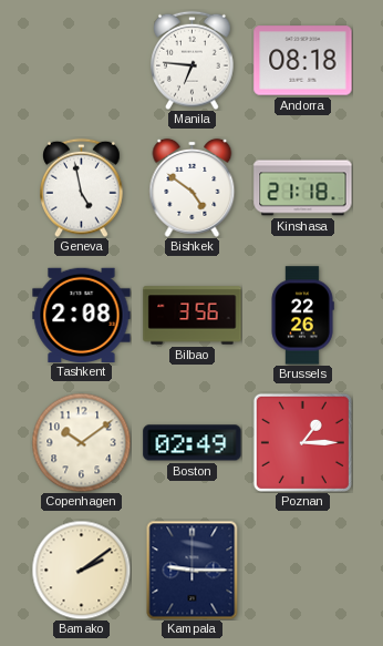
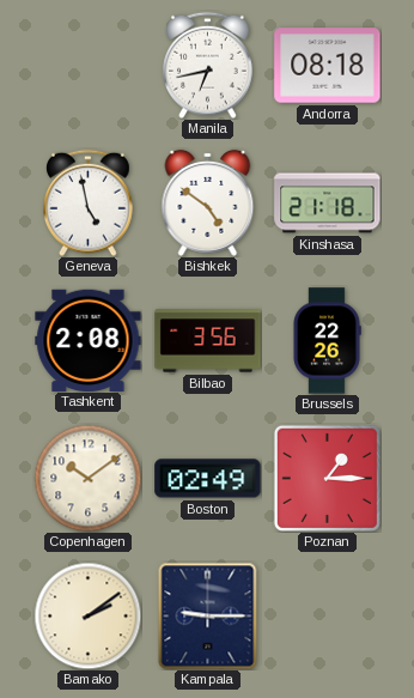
Manila: 6:46 -> 6:43 (208, 65)
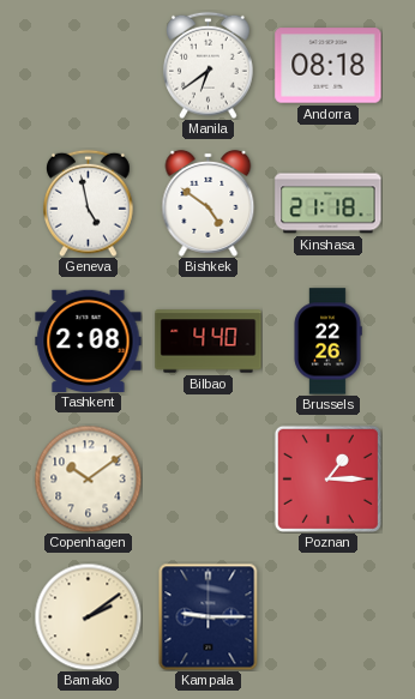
Manila: 6:43 -> 6:39 (209, 65)
Bilbao: 3:56 -> 4:40 (209, 342)
Boston: 02:49 -> none (208, 479)
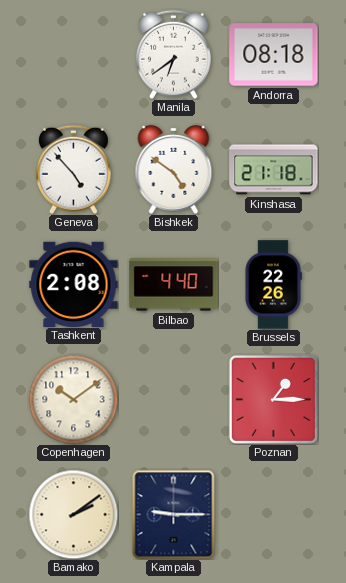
Geneva: 4:58 -> 4:53 (74, 169)
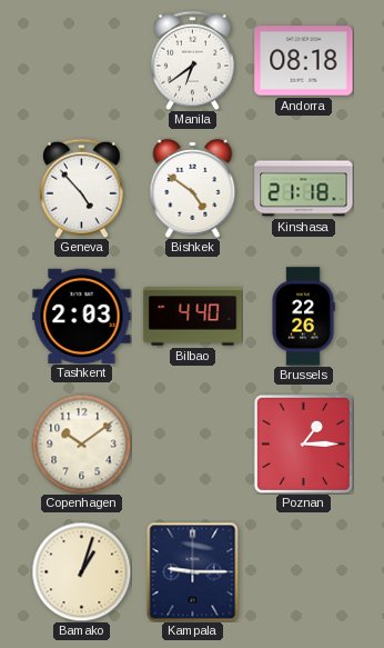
Tashkent: 2:08 -> 2:03 (82, 316)
Bamako: 2:09 -> 1:03 (81, 571)
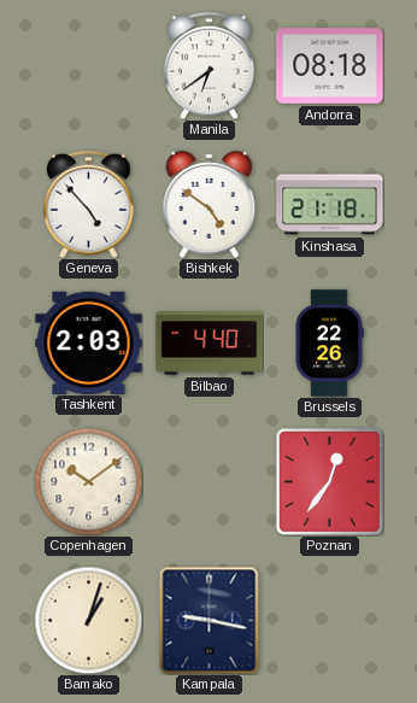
Poznan: 1:15 -> 12:36 (329, 481)
Kampala: 9:15 -> 9:17 (210, 620)
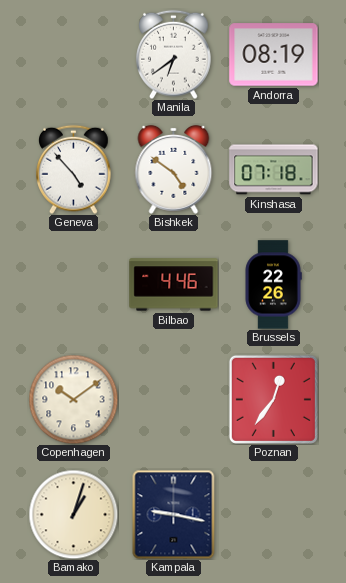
Andorra: 08:18 -> 08:19 (274, 55)
Kinshasa: 21:18 -> 07:18 (274, 170)
Tashkent: 2:03 -> none (89, 342)
Bilbao: 4:40 -> 4:46 (174, 285)
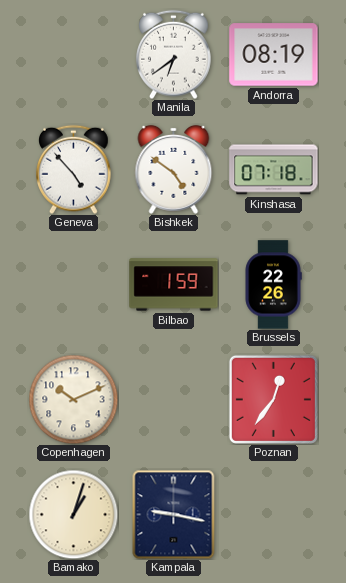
Bilbao: 4:46 -> 1:59 (174, 285)
Copenhagen: 10:09 -> 10:11 (73, 399)
